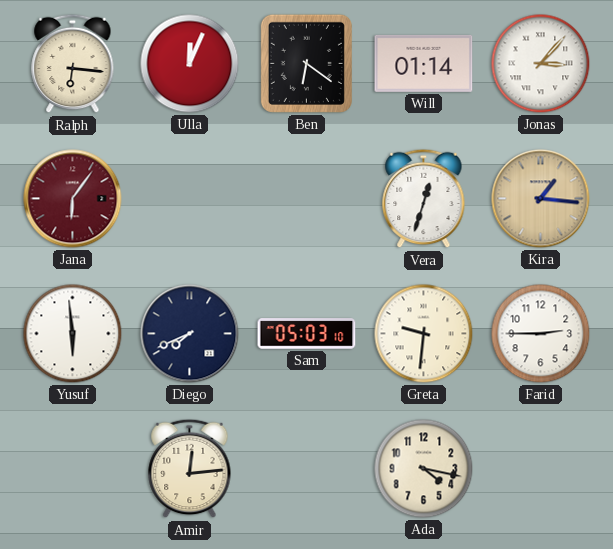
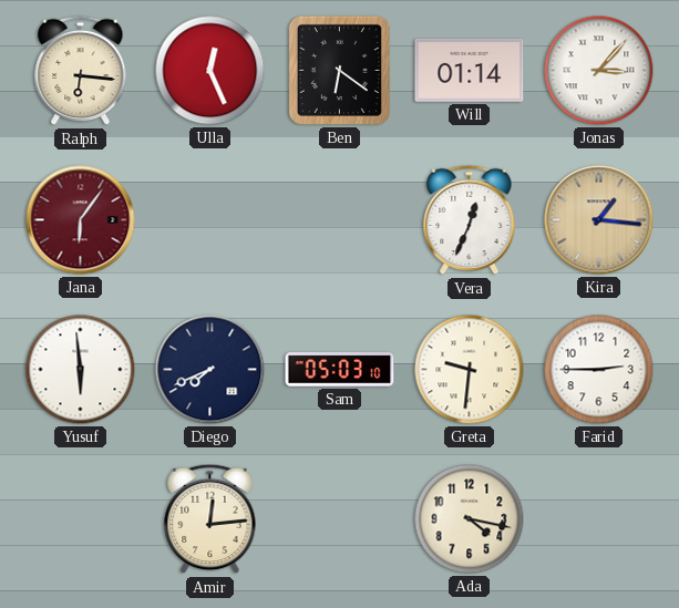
Ulla: 12:04 -> 12:26 (210, 71)
Vera: 12:33 -> 12:34 (470, 220)
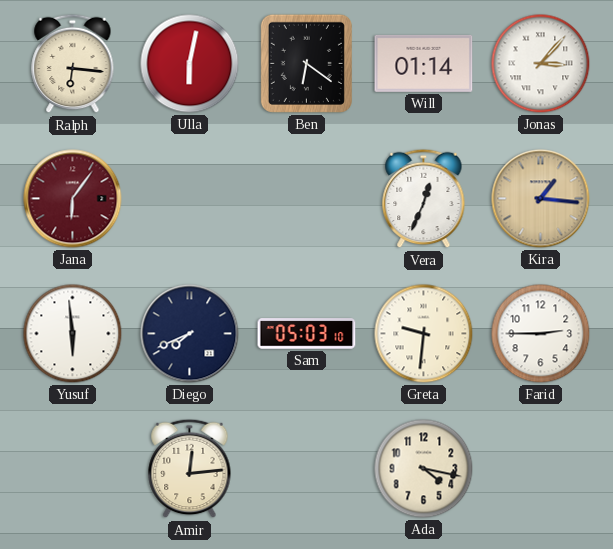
Ulla: 12:26 -> 6:02 (190, 64)
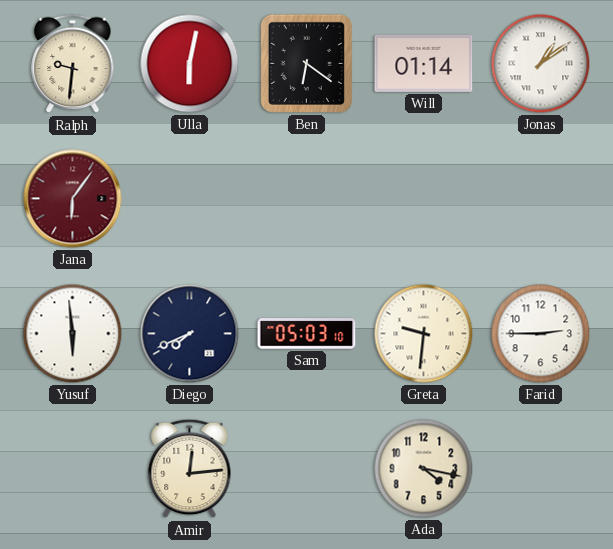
Ralph: 6:16 -> 9:31 (73, 64)
Jonas: 3:07 -> 1:09 (541, 64)
Vera: 12:34 -> none (424, 199)
Kira: 1:16 -> none (541, 199)
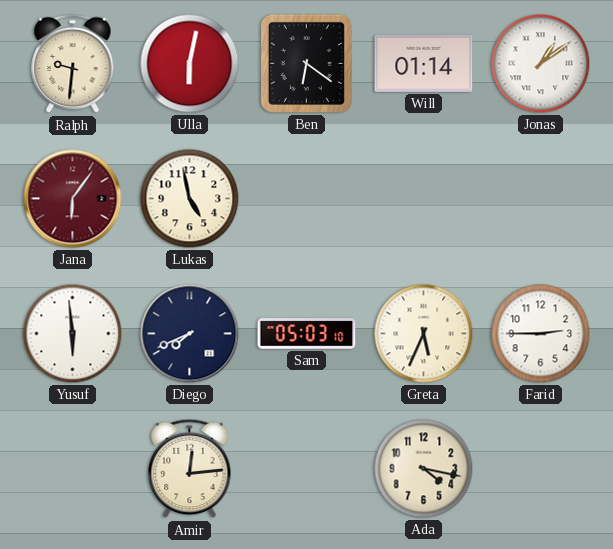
Lukas: none -> 4:58 (190, 199)
Greta: 9:31 -> 5:34 (424, 334)
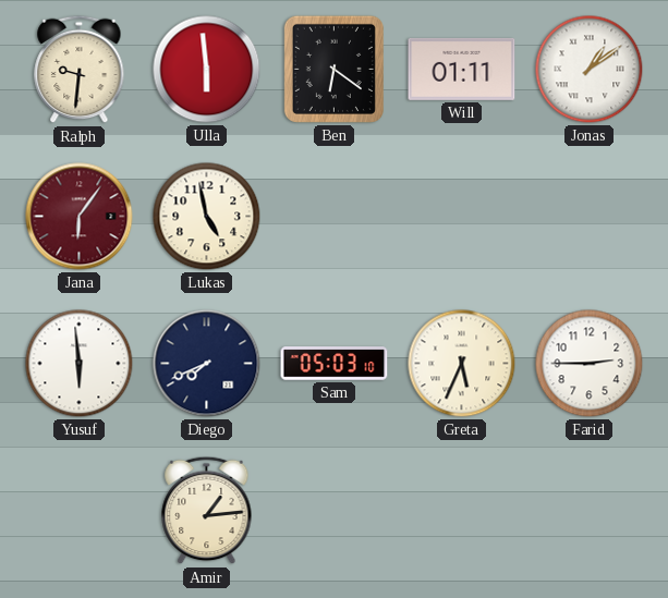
Ulla: 6:02 -> 5:59 (207, 70)
Will: 01:14 -> 01:11 (462, 69)
Amir: 12:14 -> 1:14 (207, 511)
Ada: 4:17 -> none (424, 469)
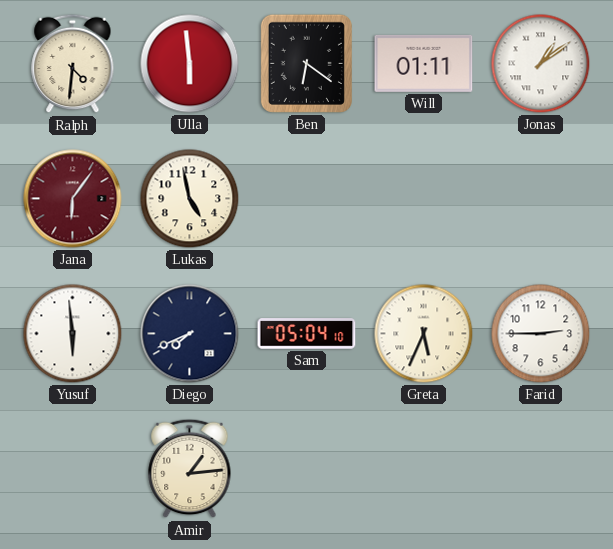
Ralph: 9:31 -> 4:31 (73, 64)
Sam: 05:03 -> 05:04 (307, 334)
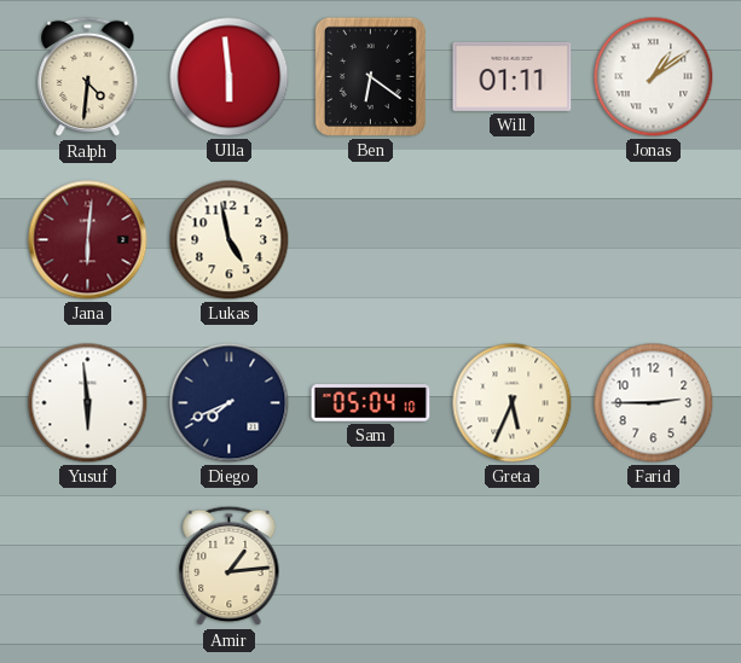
Jana: 6:06 -> 6:01 (88, 240)
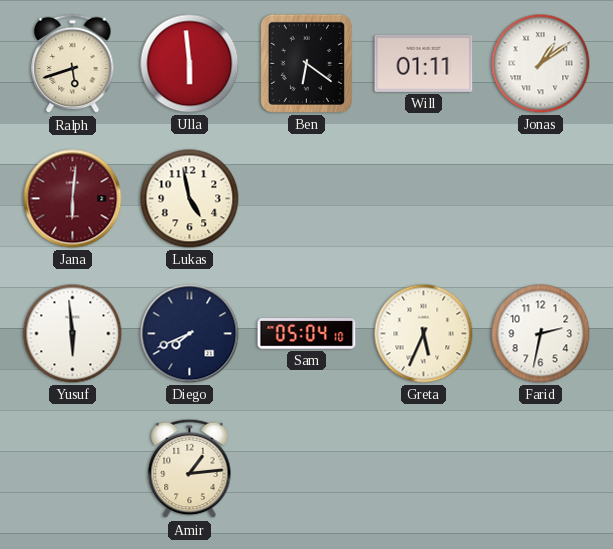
Ralph: 4:31 -> 5:42 (73, 64)
Farid: 2:45 -> 2:32 (541, 334)
